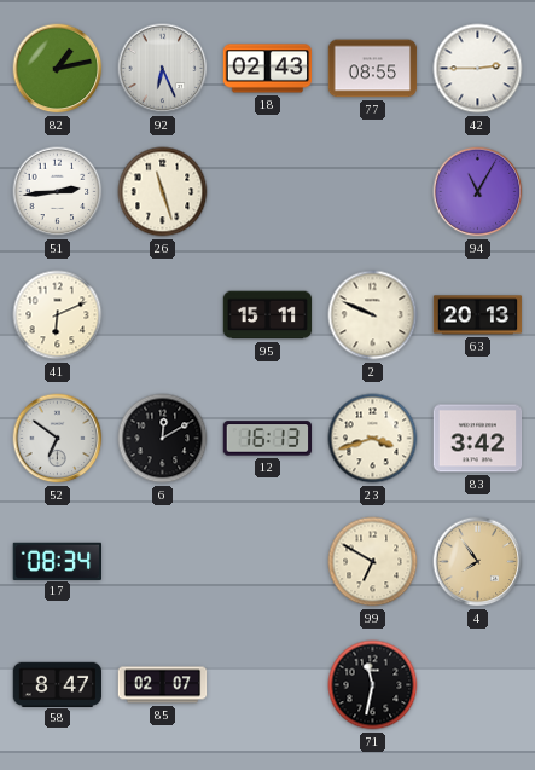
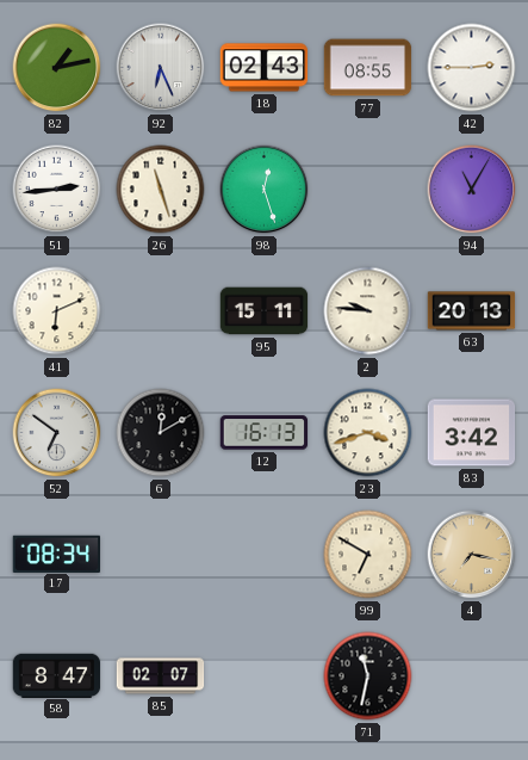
98: none -> 12:27 (265, 190)
2: 9:49 -> 9:46 (368, 311)
4: 7:54 -> 7:17 (472, 555)
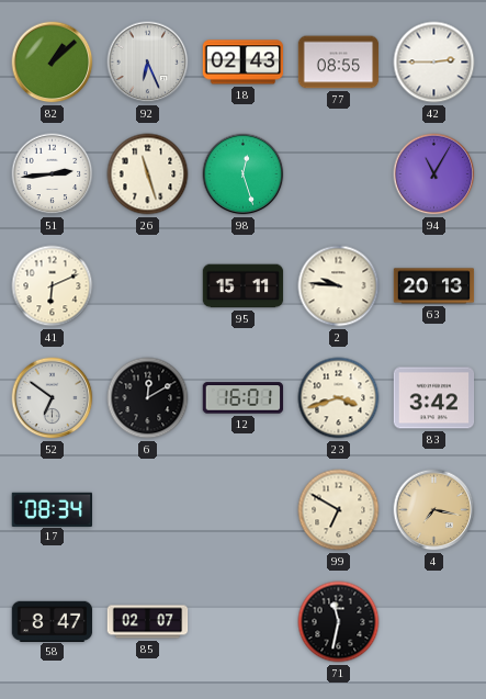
82: 1:13 -> 1:08 (53, 63)
12: 16:13 -> 16:01 (244, 398)
